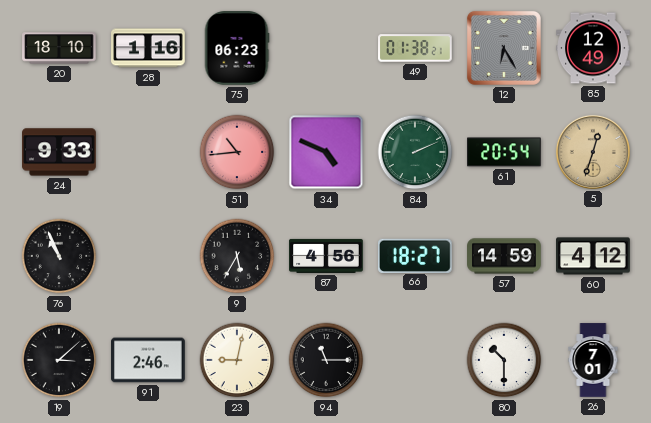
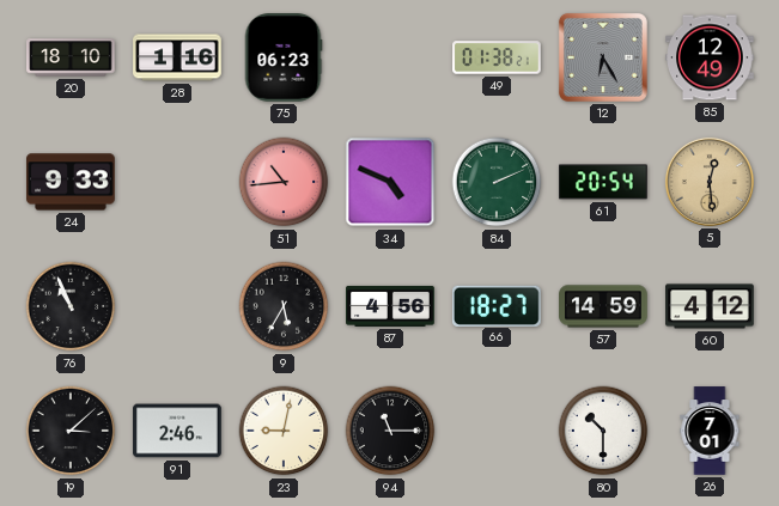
5: 12:33 -> 12:29 (710, 182)
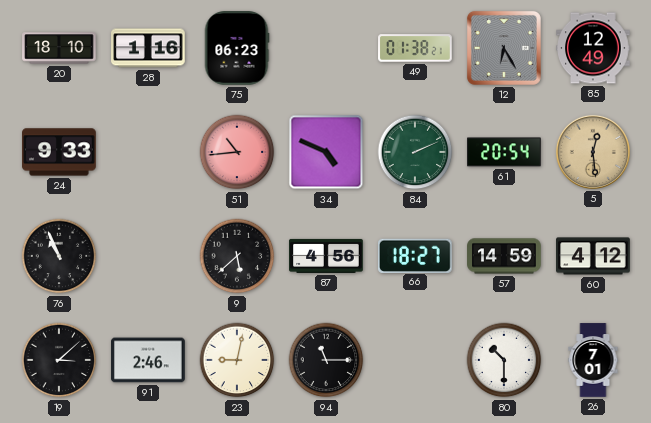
9: 5:35 -> 5:38 (237, 256)
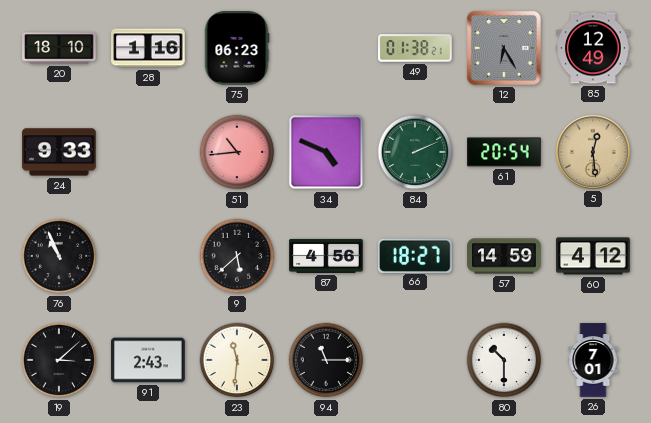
91: 2:46 -> 2:43 (148, 360)
23: 9:02 -> 11:31 (237, 360)
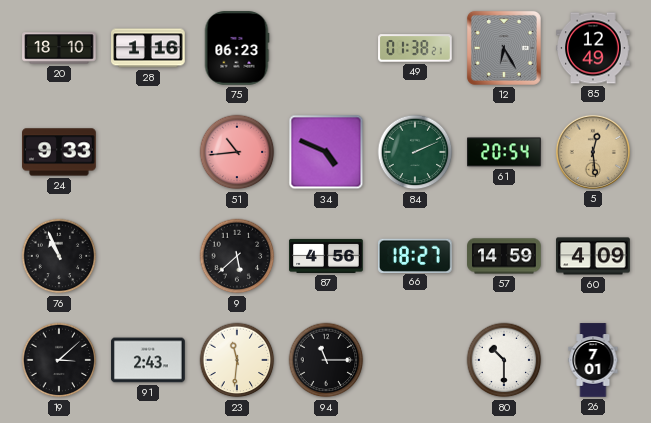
60: 4:12 -> 4:09 (593, 256)
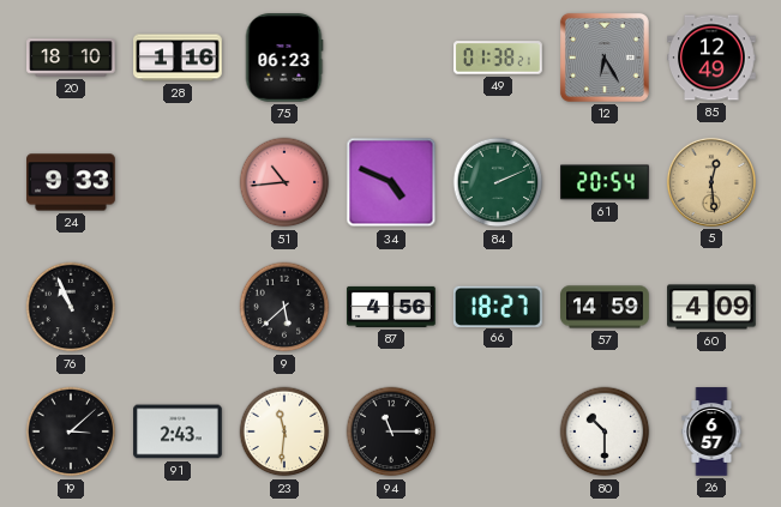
26: 7:01 -> 6:57 (711, 431)
